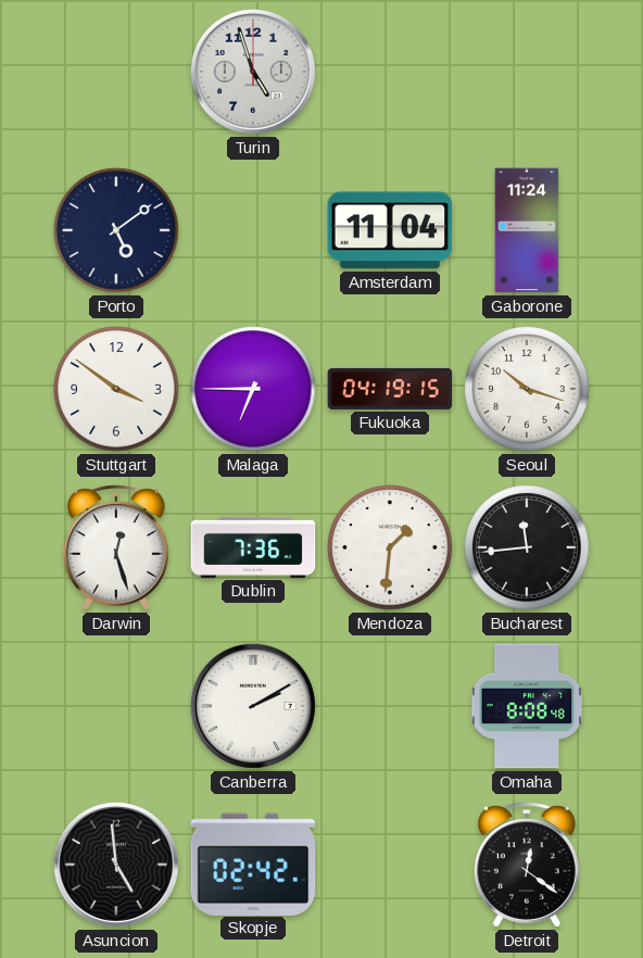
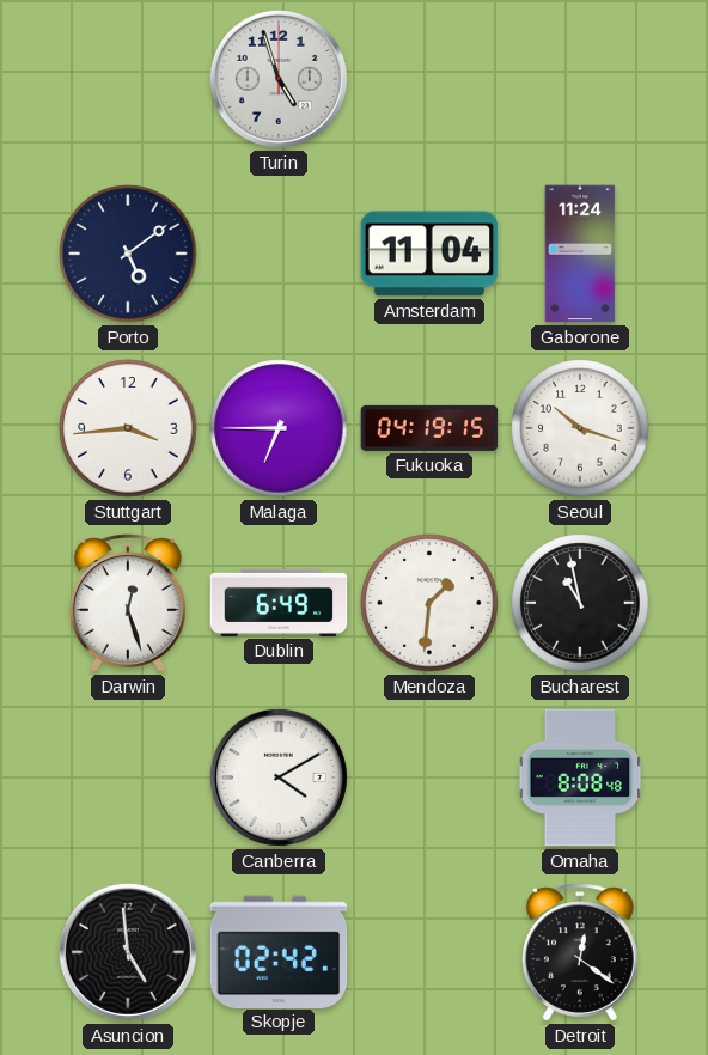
Stuttgart: 3:51 -> 3:44 (128, 428)
Dublin: 7:36 -> 6:49 (279, 603)
Bucharest: 11:44 -> 10:58 (580, 603)
Canberra: 2:10 -> 4:10 (279, 777)
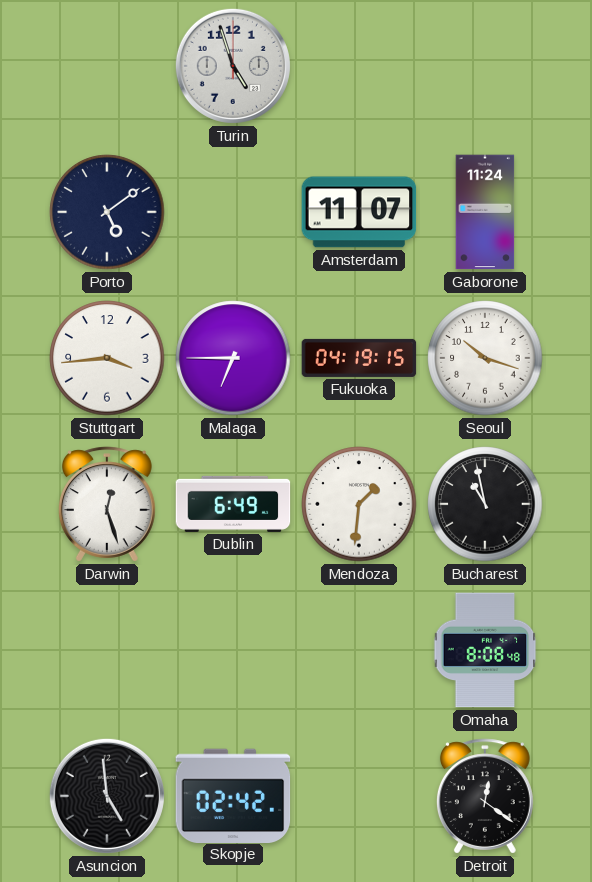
Amsterdam: 11:04 -> 11:07 (359, 212)
Canberra: 4:10 -> none (279, 777)
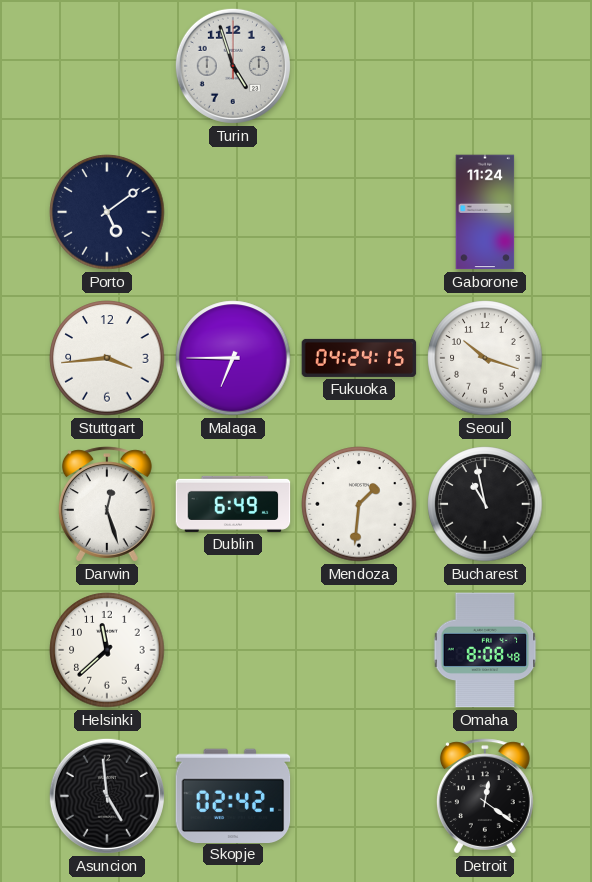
Amsterdam: 11:07 -> none (359, 212)
Fukuoka: 04:19 -> 04:24 (359, 358)
Helsinki: none -> 11:38 (107, 650)
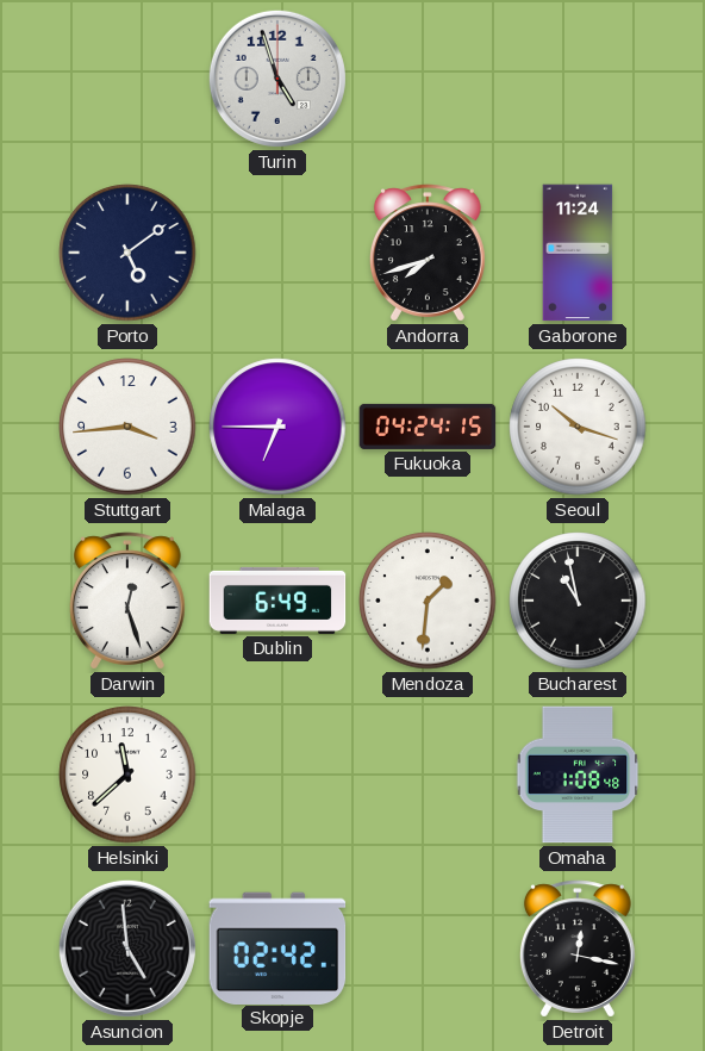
Andorra: none -> 7:42 (428, 253)
Omaha: 8:08 -> 1:08 (578, 775)
Detroit: 12:21 -> 12:17 (578, 949)
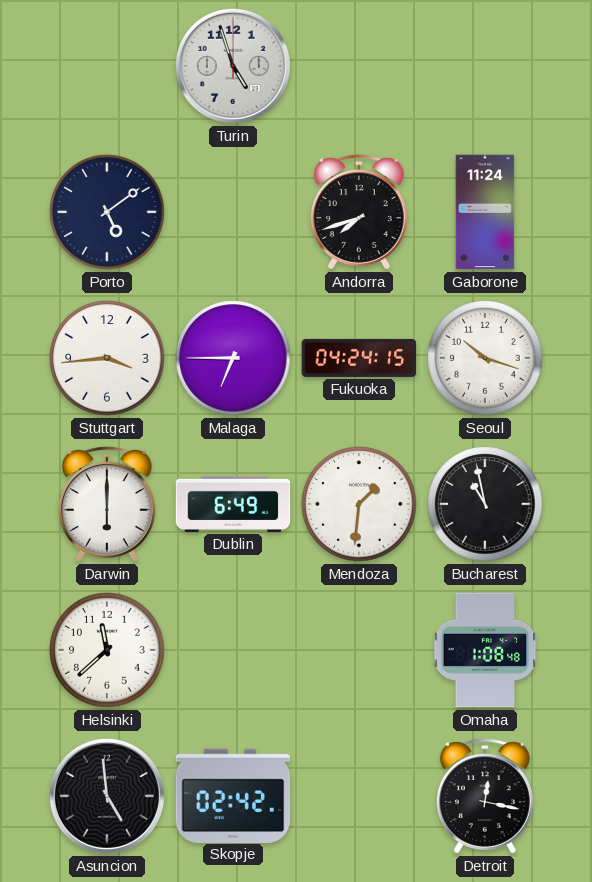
Darwin: 12:27 -> 6:00 (107, 504)
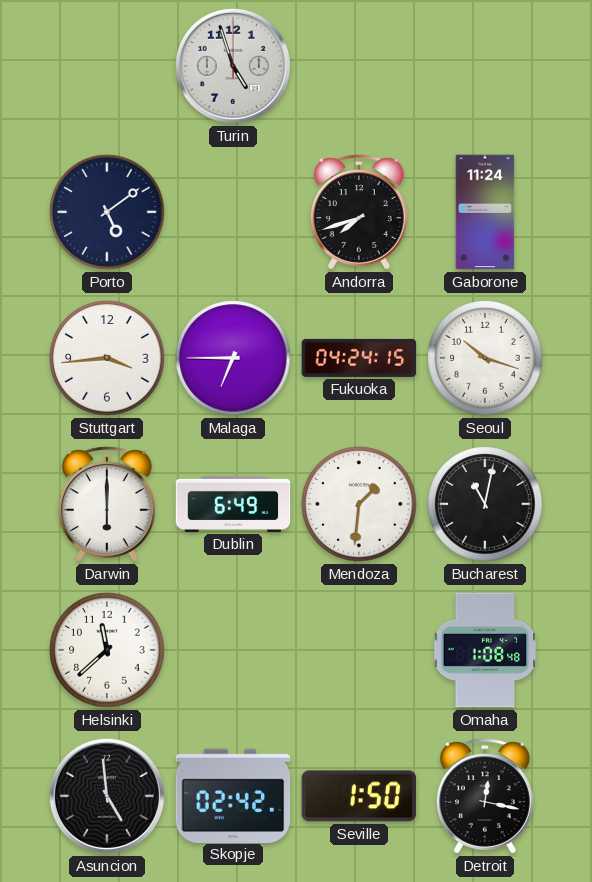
Bucharest: 10:58 -> 11:02 (485, 504)
Seville: none -> 1:50 (359, 796)
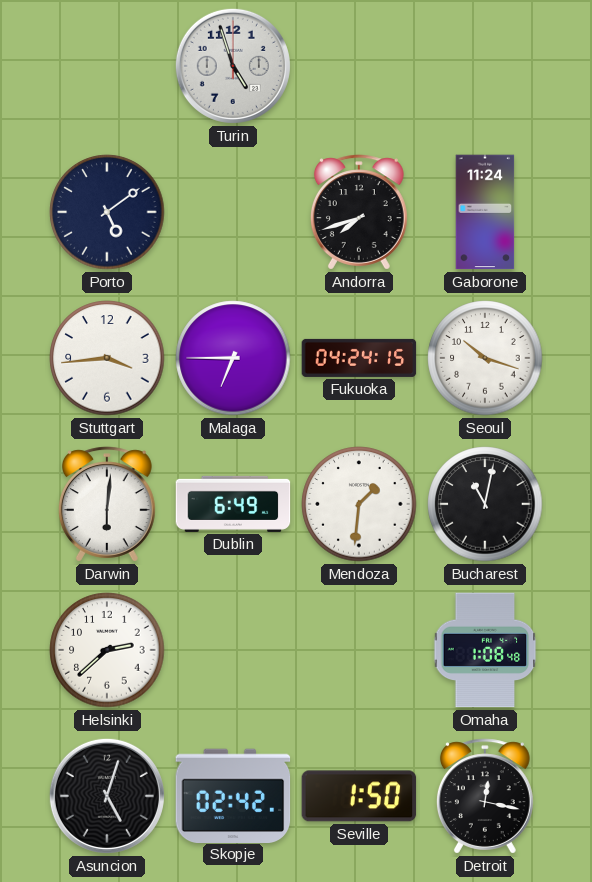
Darwin: 6:00 -> 6:01 (107, 504)
Helsinki: 11:38 -> 2:38 (107, 650)
Asuncion: 4:59 -> 5:03 (107, 796)
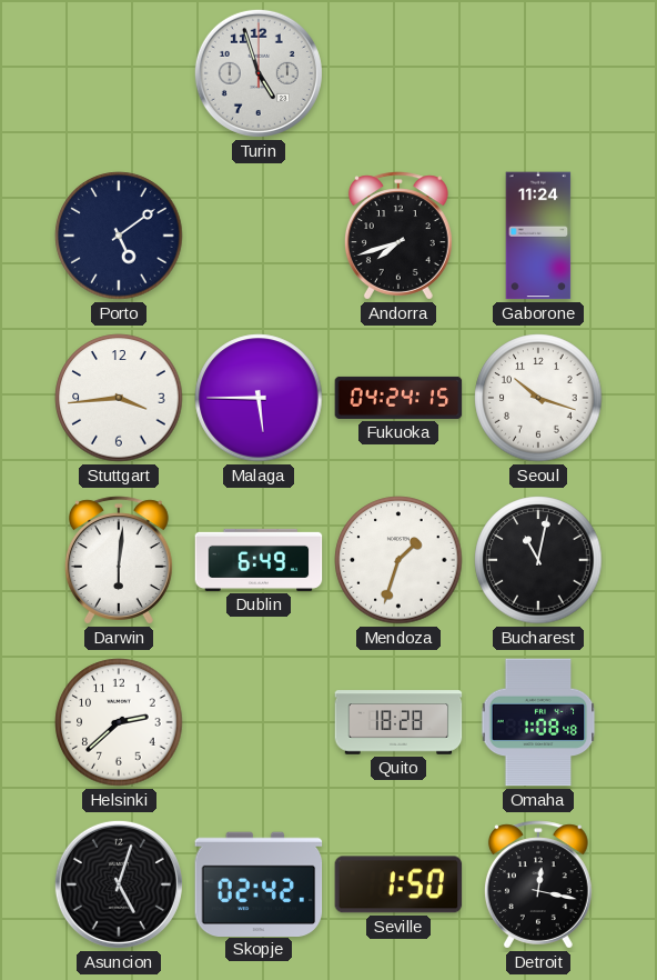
Malaga: 6:45 -> 5:45 (259, 398)
Mendoza: 1:31 -> 1:33 (398, 560)
Quito: none -> 18:28 (398, 722)
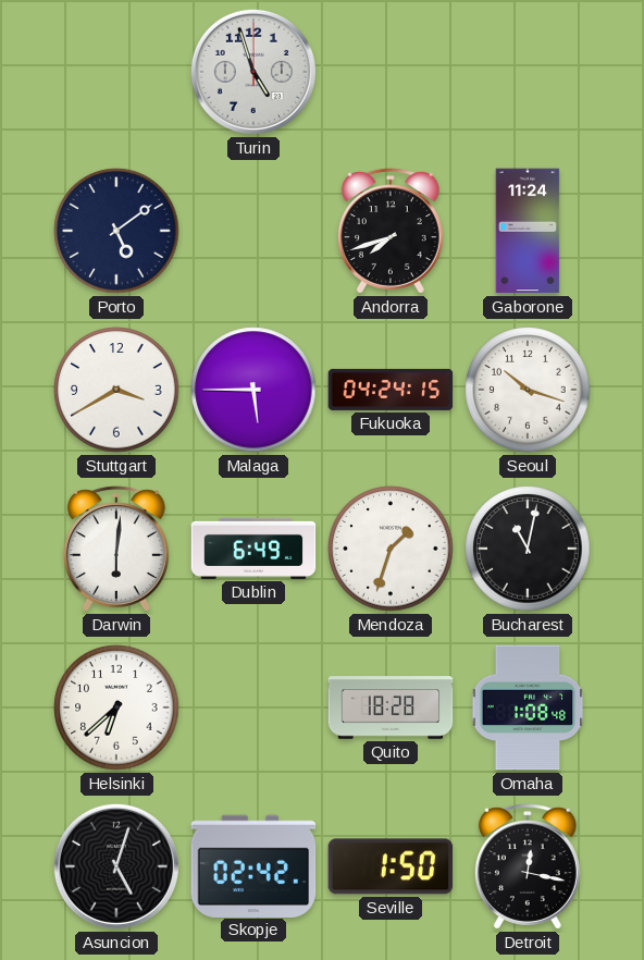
Stuttgart: 3:44 -> 3:40 (116, 390)
Helsinki: 2:38 -> 6:38 (116, 707)
